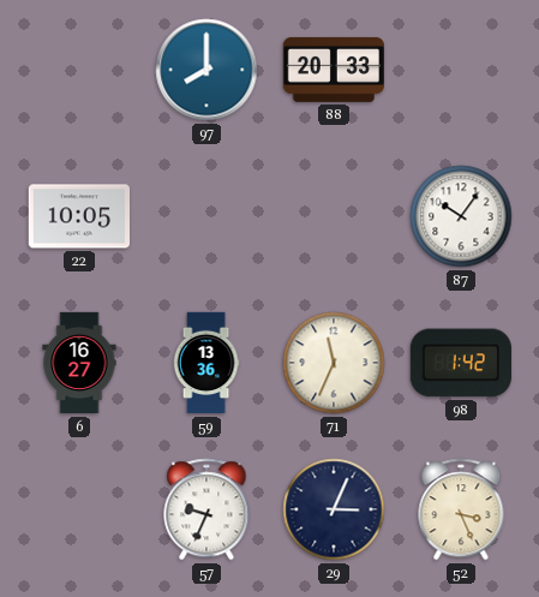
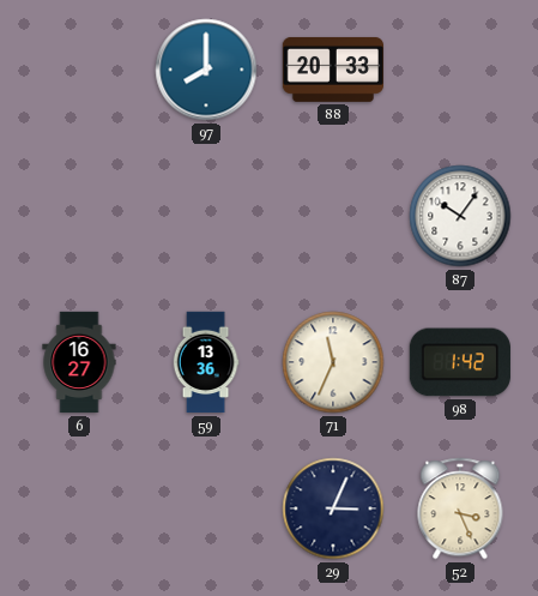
22: 10:05 -> none (78, 216)
57: 9:34 -> none (206, 509)
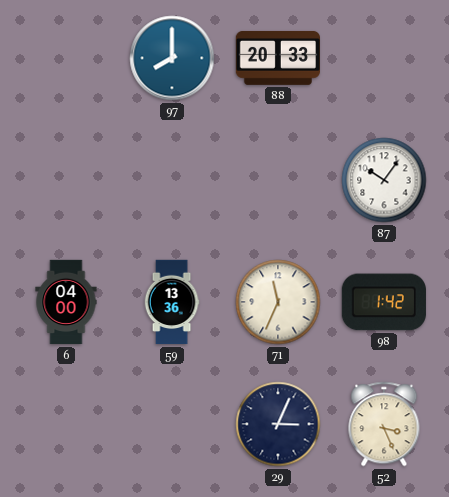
6: 16:27 -> 04:00 (66, 302)
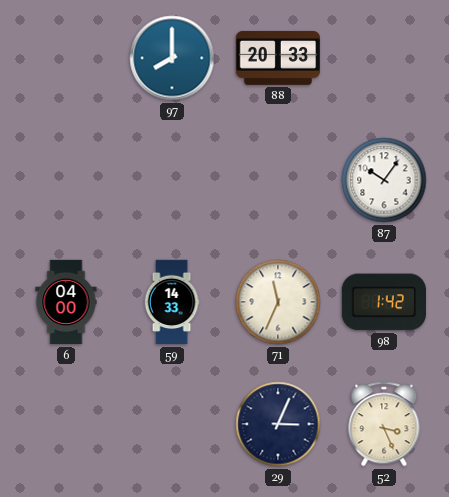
59: 13:36 -> 14:33 (172, 302)
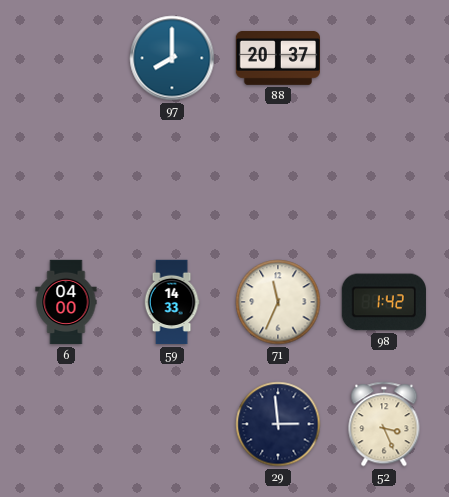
88: 20:33 -> 20:37 (277, 58)
87: 10:06 -> none (384, 180)
29: 3:04 -> 2:59 (278, 424)
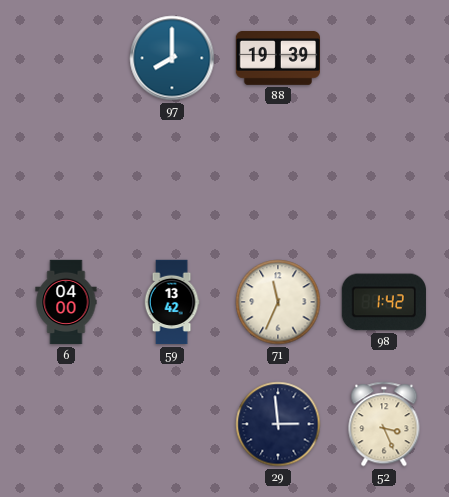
88: 20:37 -> 19:39 (277, 58)
59: 14:33 -> 13:42 (172, 302)
